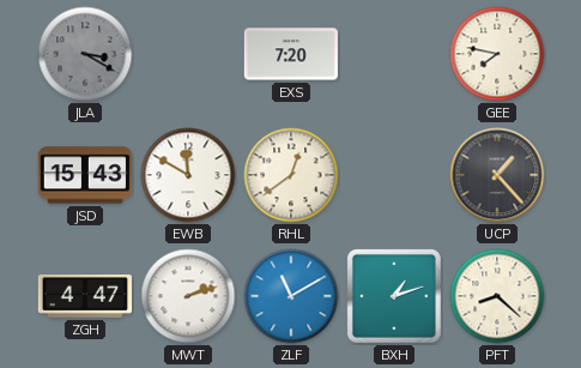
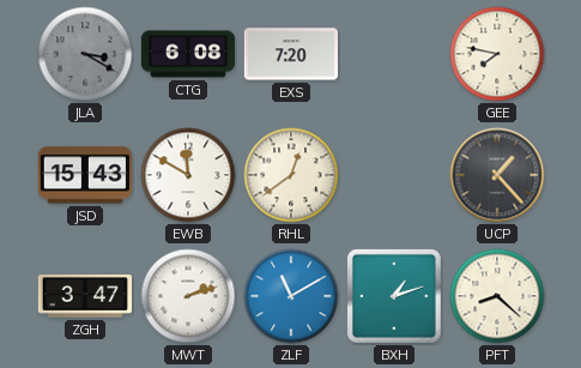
CTG: none -> 6:08 (188, 54)
ZGH: 4:47 -> 3:47 (85, 296)
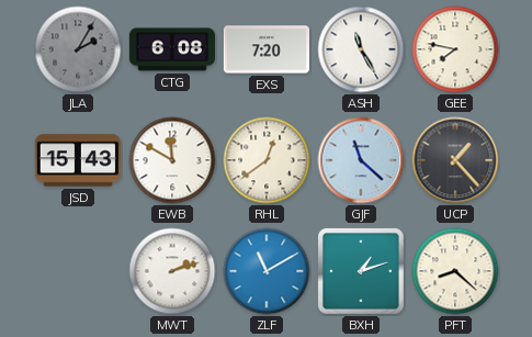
JLA: 3:20 -> 2:05 (78, 49)
ASH: none -> 11:25 (361, 49)
GJF: none -> 11:22 (361, 160)
ZGH: 3:47 -> none (85, 296)
